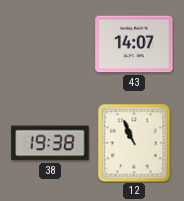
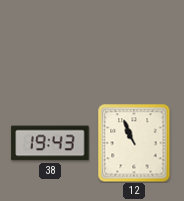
43: 14:07 -> none (134, 44)
38: 19:38 -> 19:43 (50, 143)
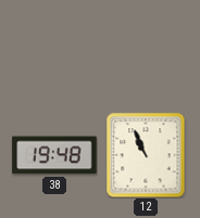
38: 19:43 -> 19:48 (54, 155)
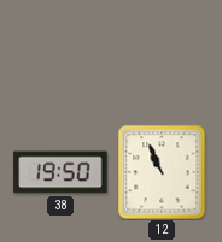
38: 19:48 -> 19:50 (60, 172)
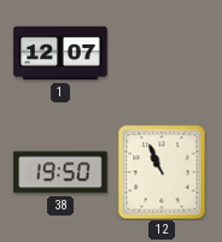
1: none -> 12:07 (60, 53)
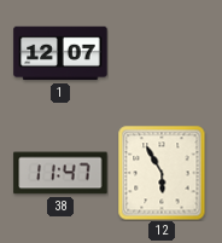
38: 19:50 -> 11:47 (60, 173)
12: 10:56 -> 5:55 (162, 173)
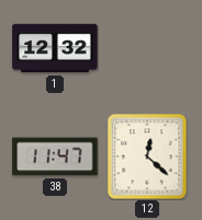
1: 12:07 -> 12:32 (55, 48)
12: 5:55 -> 12:22 (147, 157)
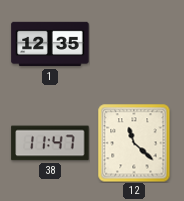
1: 12:32 -> 12:35 (50, 44)
12: 12:22 -> 11:22 (134, 143)
